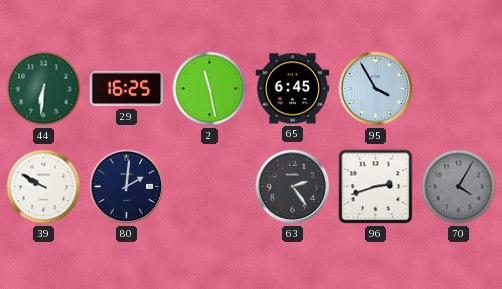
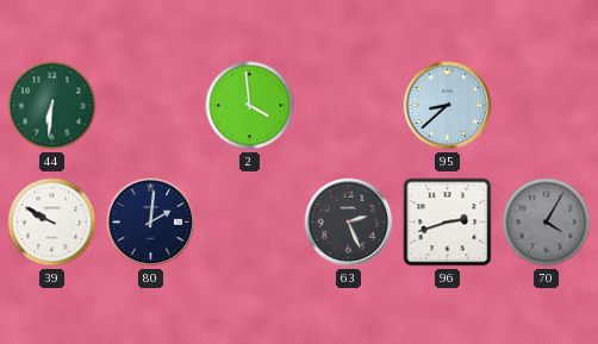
29: 16:25 -> none (127, 89)
2: 11:28 -> 3:59 (250, 106)
65: 6:45 -> none (293, 89)
95: 3:55 -> 8:38 (448, 106)
63: 2:24 -> 2:26 (349, 223)
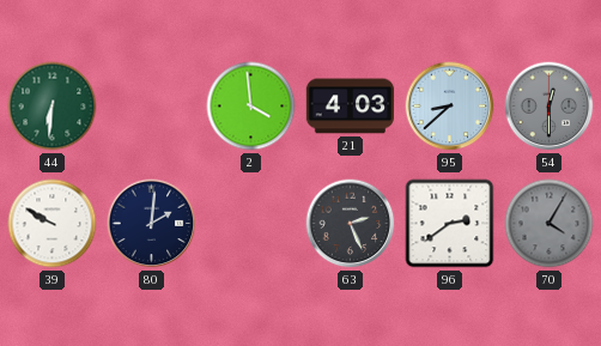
21: none -> 4:03 (351, 107)
54: none -> 12:30 (550, 107)
96: 2:42 -> 2:39 (450, 224)
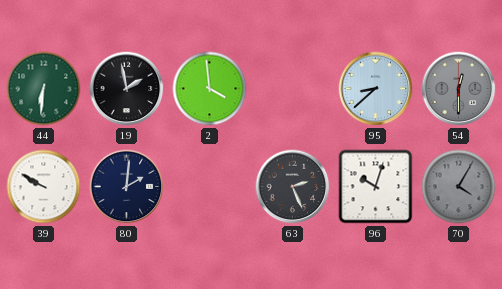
19: none -> 1:58 (127, 89)
21: 4:03 -> none (351, 107)
96: 2:39 -> 10:03 (376, 187)
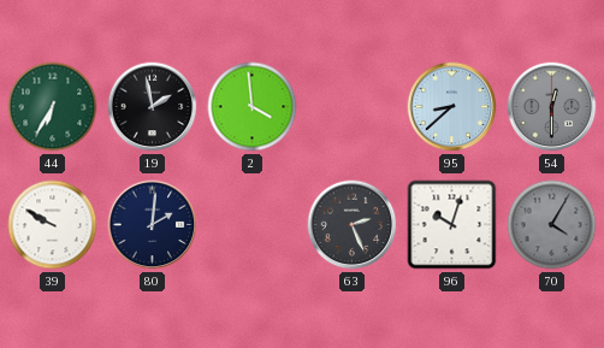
44: 6:31 -> 6:35 (53, 107)
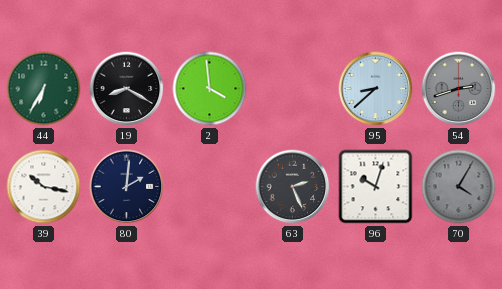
19: 1:58 -> 8:20 (127, 89)
54: 12:30 -> 2:42 (459, 89)
39: 9:50 -> 10:17 (44, 187)
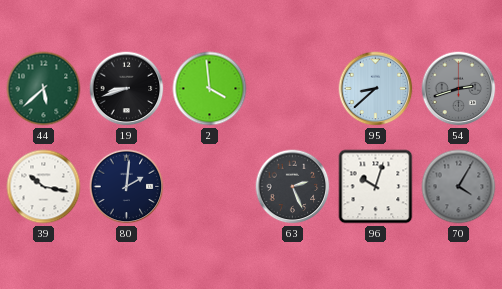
44: 6:35 -> 5:38 (44, 89)
19: 8:20 -> 8:42 (127, 89)
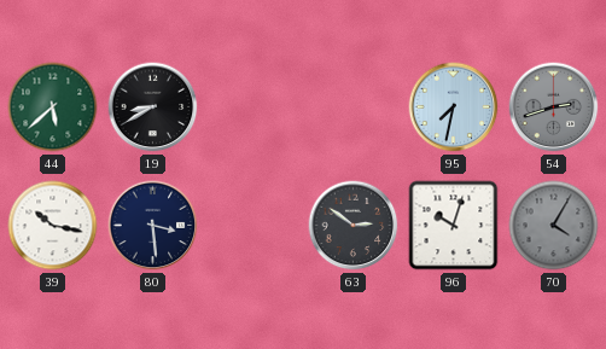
19: 8:42 -> 8:40 (153, 107)
2: 3:59 -> none (210, 89)
95: 8:38 -> 7:32 (454, 107)
80: 2:01 -> 3:29 (153, 226)
63: 2:26 -> 2:51 (354, 226)
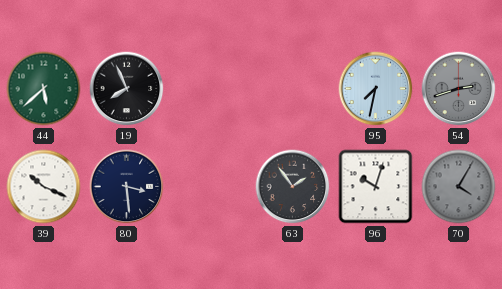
19: 8:40 -> 7:56 (127, 89)
39: 10:17 -> 10:19 (44, 187)
63: 2:51 -> 1:54 (293, 187)
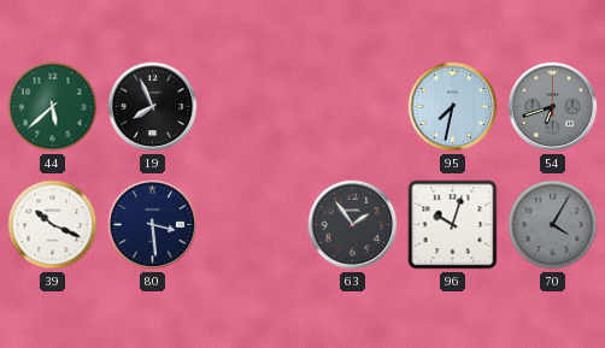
54: 2:42 -> 6:42 (553, 107)
